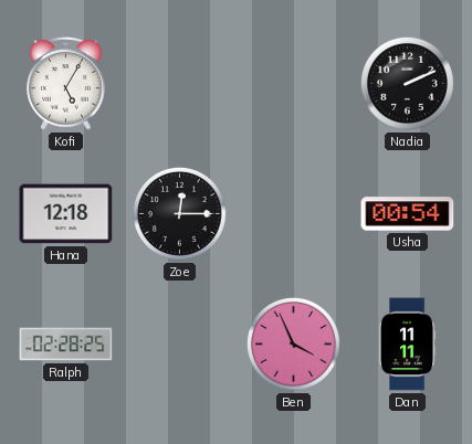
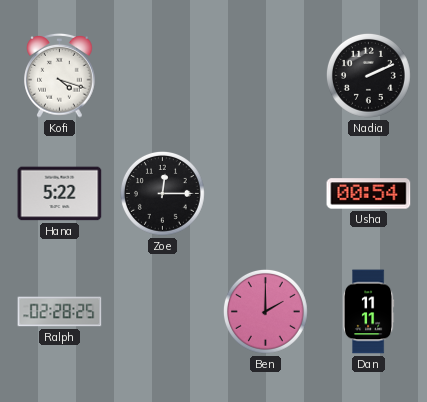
Kofi: 5:05 -> 4:18 (60, 76)
Hana: 12:18 -> 5:22 (60, 194)
Ben: 3:56 -> 2:00 (265, 311)
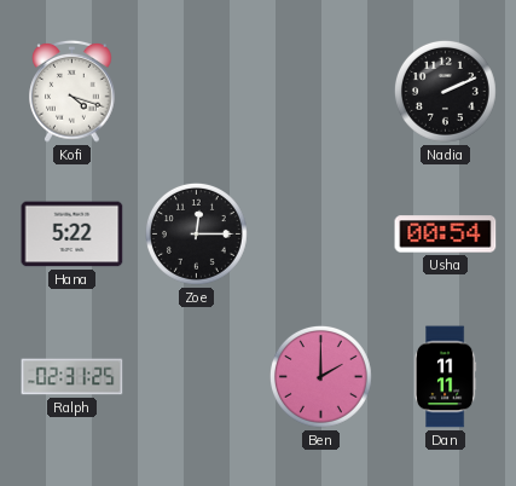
Ralph: 02:28 -> 02:31 (73, 377)
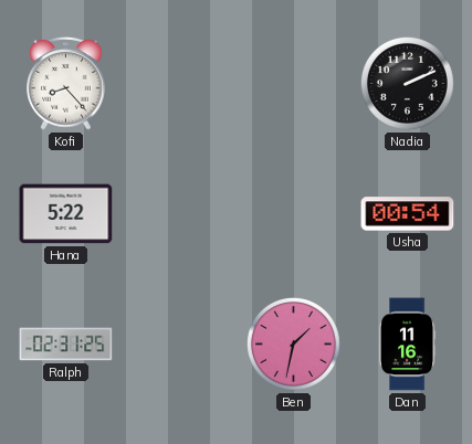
Kofi: 4:18 -> 8:23 (66, 84)
Zoe: 12:15 -> none (196, 233)
Ben: 2:00 -> 1:32 (293, 343)
Dan: 11:11 -> 11:16 (407, 345)
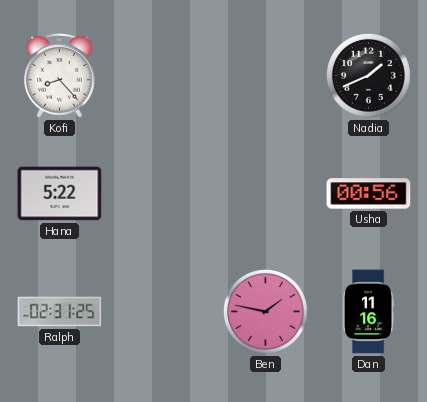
Nadia: 2:11 -> 1:41 (368, 75)
Usha: 00:54 -> 00:56 (369, 194)
Ben: 1:32 -> 1:47 (265, 311)
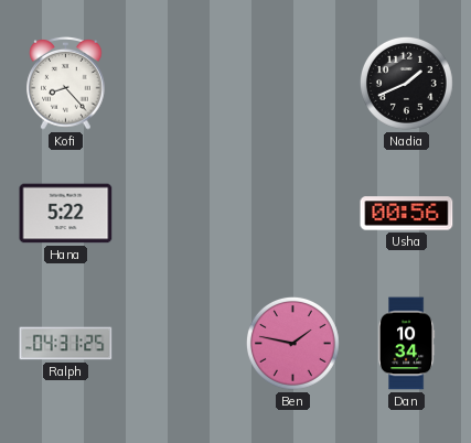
Ralph: 02:31 -> 04:31 (66, 344)
Dan: 11:16 -> 10:34 (406, 344)
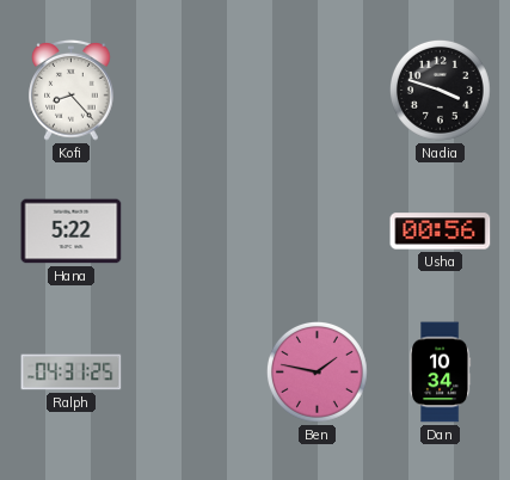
Nadia: 1:41 -> 3:48 (440, 90)
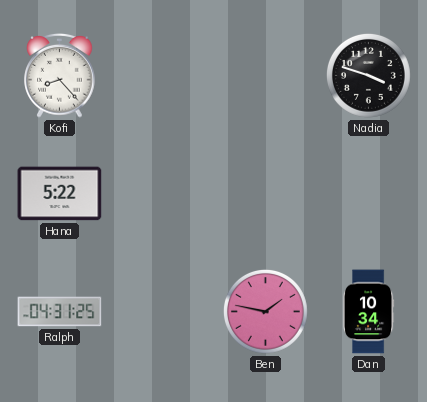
Usha: 00:56 -> none (441, 232)
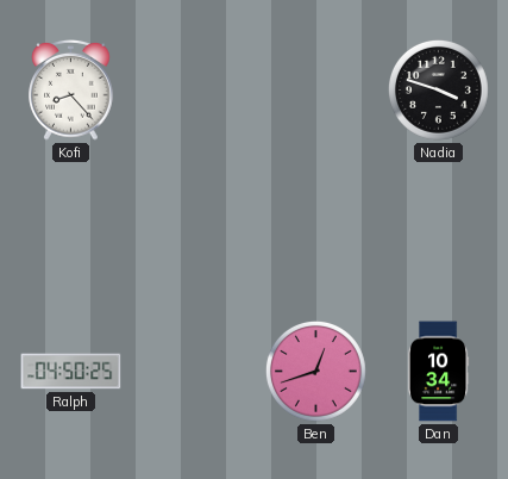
Hana: 5:22 -> none (60, 194)
Ralph: 04:31 -> 04:50 (71, 372)
Ben: 1:47 -> 12:42 (315, 371)
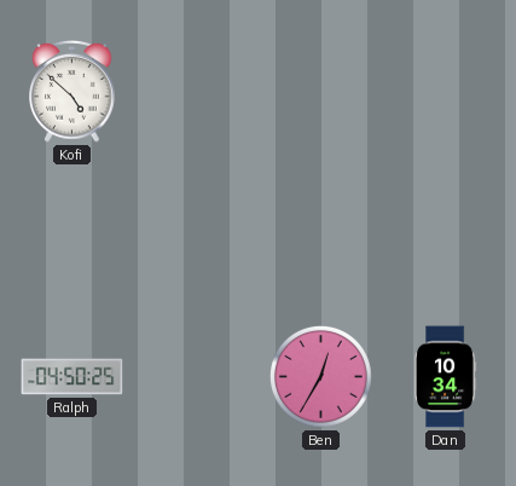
Kofi: 8:23 -> 4:52 (73, 92)
Nadia: 3:48 -> none (438, 89)
Ben: 12:42 -> 12:35 (320, 376)
